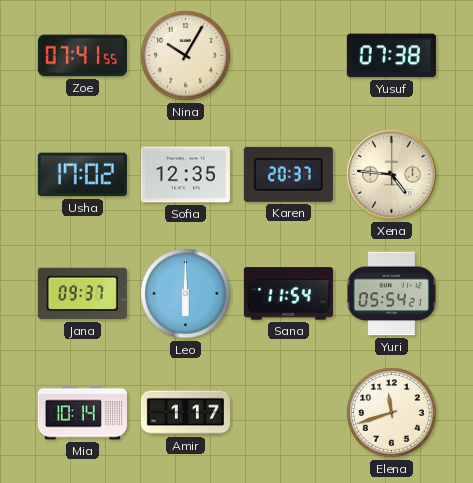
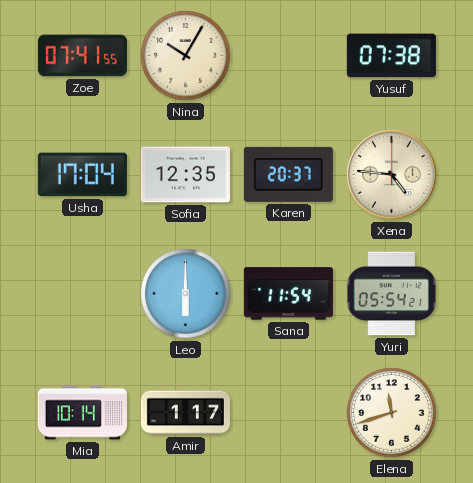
Usha: 17:02 -> 17:04 (82, 175)
Jana: 09:37 -> none (82, 294)
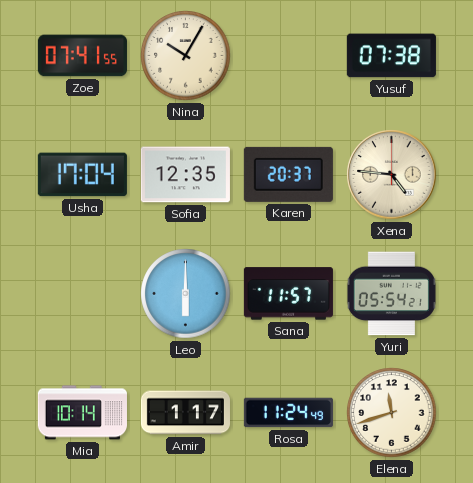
Sana: 11:54 -> 11:57 (288, 294)
Rosa: none -> 11:24 (288, 413)
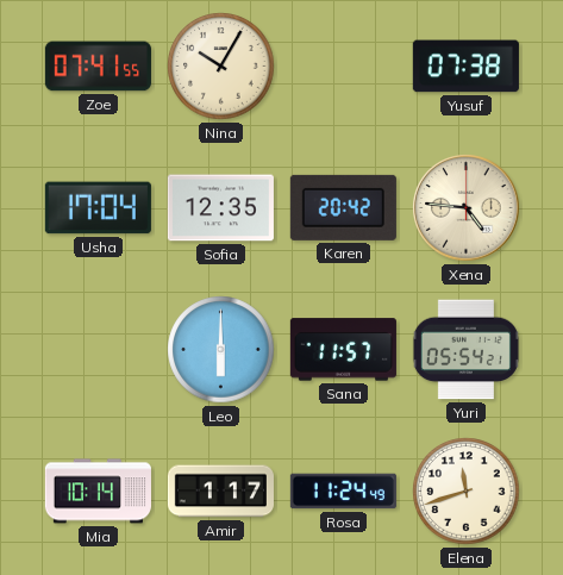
Karen: 20:37 -> 20:42 (343, 207)
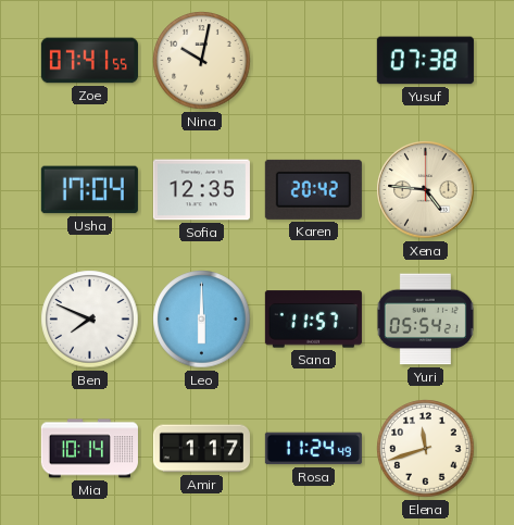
Nina: 10:05 -> 10:02 (202, 61)
Ben: none -> 7:49 (90, 320)
